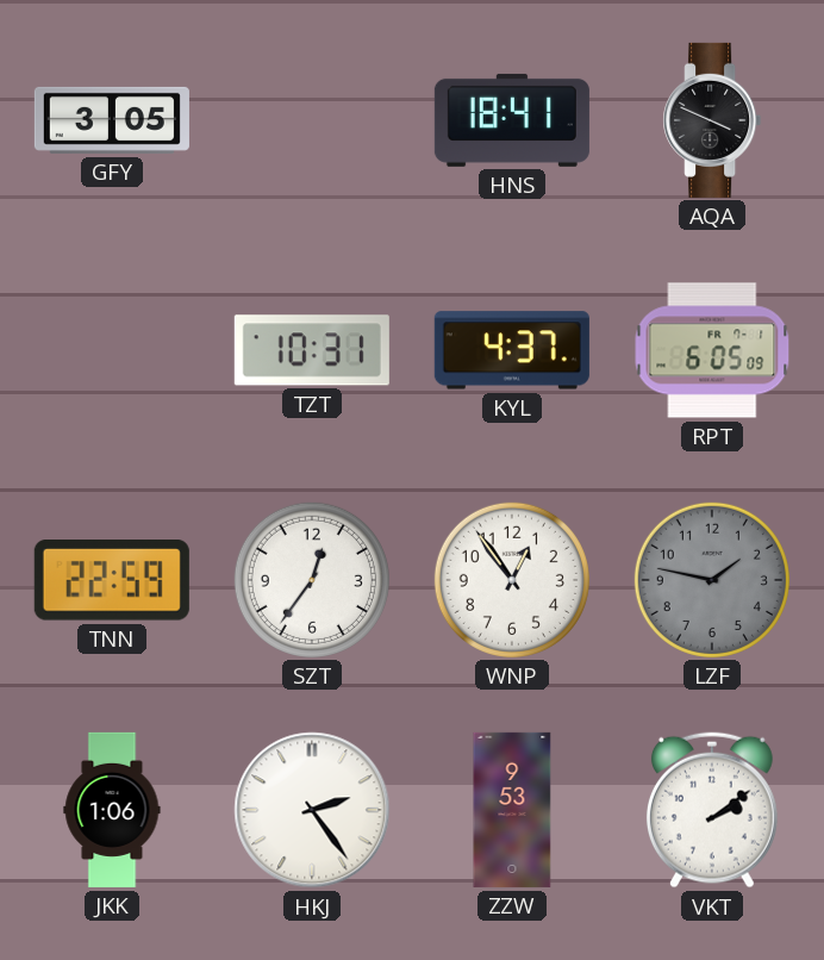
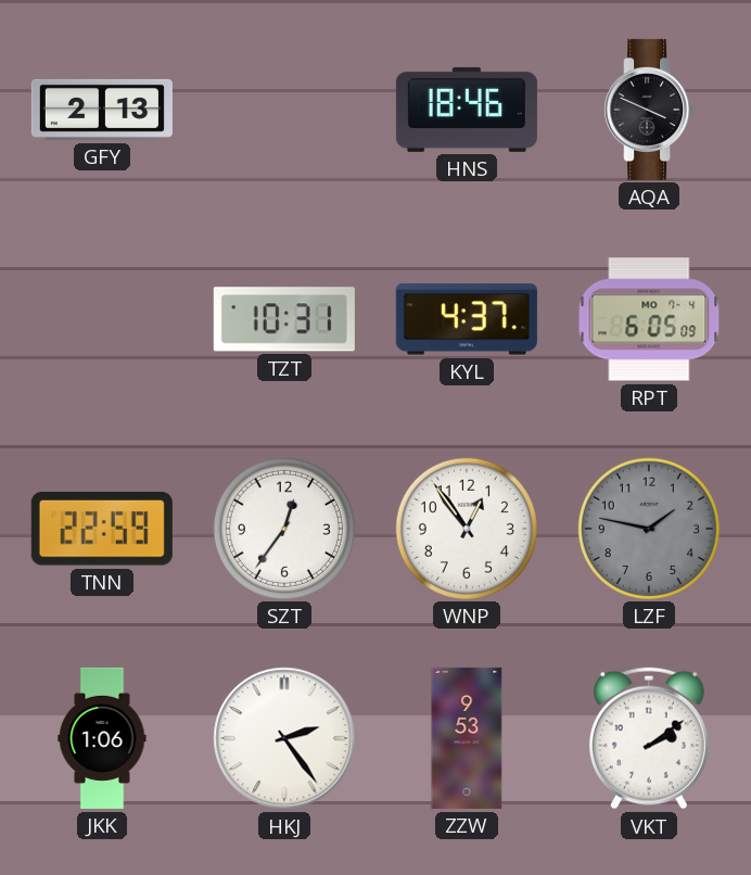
GFY: 3:05 -> 2:13 (102, 110)
HNS: 18:41 -> 18:46 (467, 110)
RPT date: FR 7-1 -> MO 7-4 (649, 319)
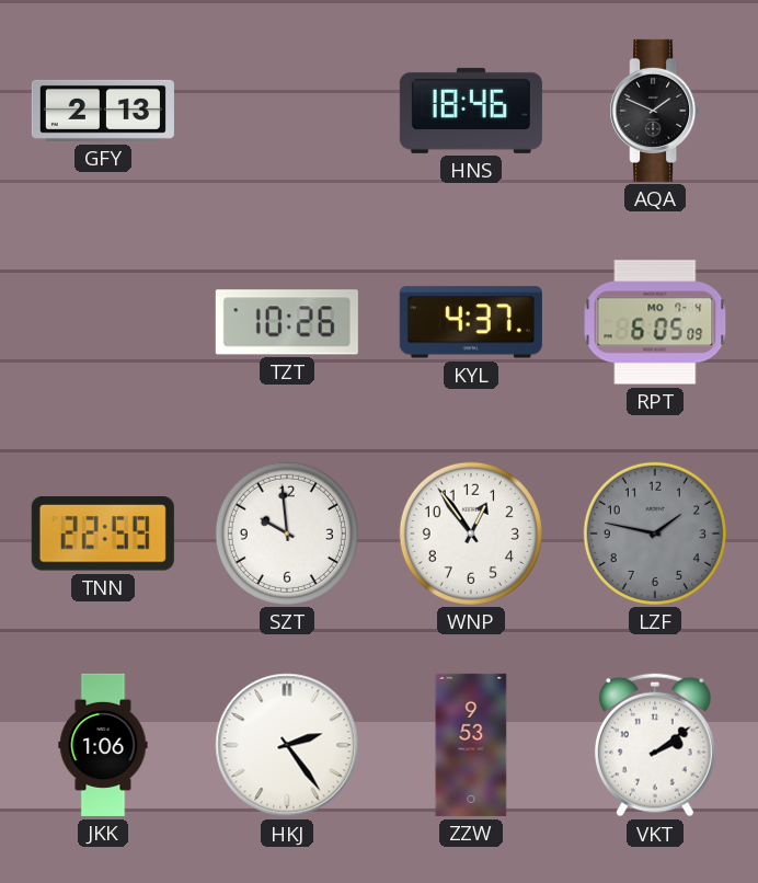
AQA: 3:49 -> 1:49 (655, 111)
TZT: 10:31 -> 10:26 (287, 322)
SZT: 12:36 -> 9:59 (287, 534)
